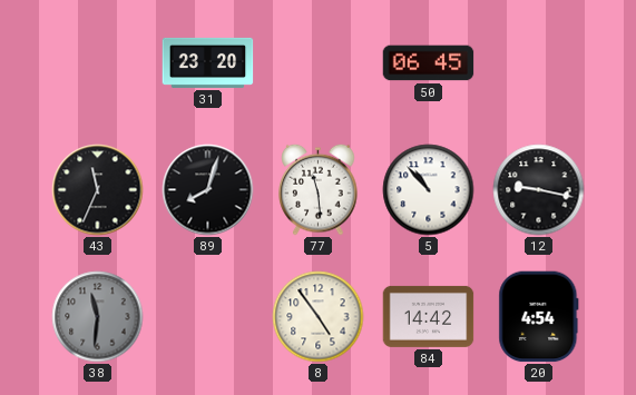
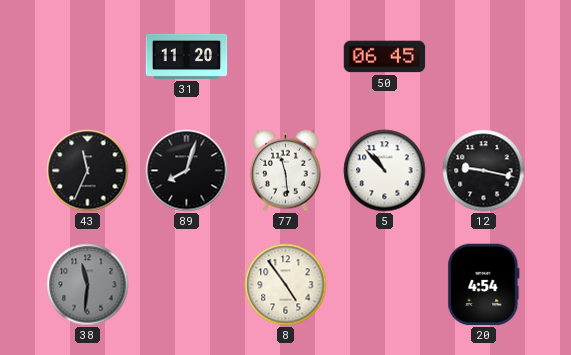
31: 23:20 -> 11:20 (187, 56)
84: 14:42 -> none (429, 316)
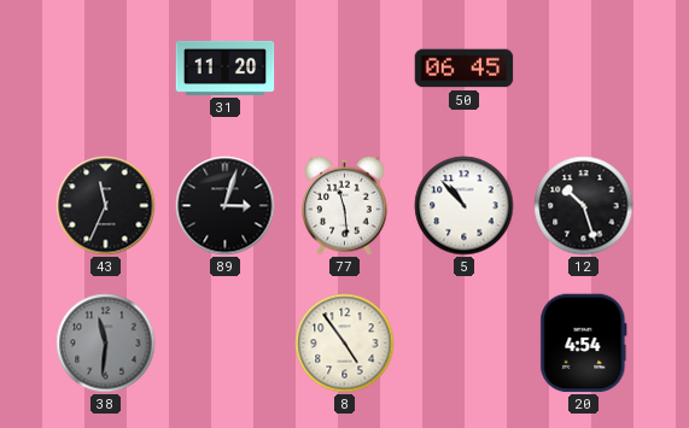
89: 8:03 -> 3:03 (226, 206)
12: 9:17 -> 10:27 (584, 206)
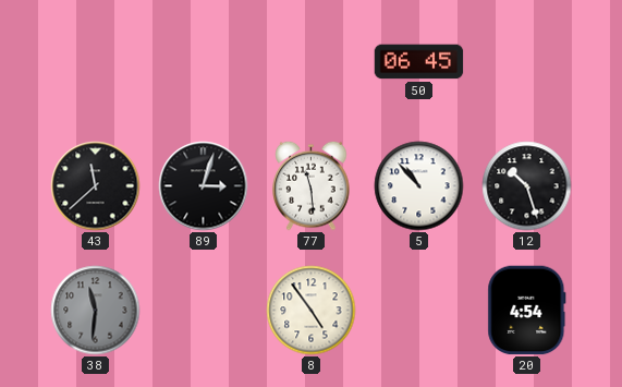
31: 11:20 -> none (226, 68)
43: 11:34 -> 11:38 (96, 186)
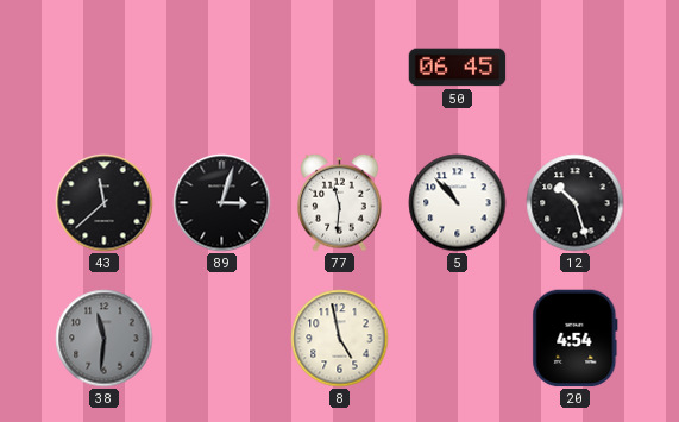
77: 11:29 -> 11:31 (340, 202)
8: 4:54 -> 4:58 (340, 339)
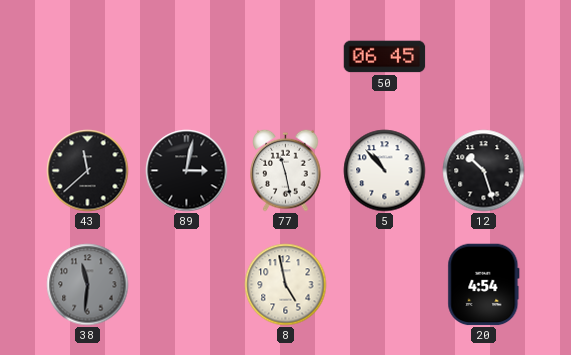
89: 3:03 -> 3:02 (187, 171)
77: 11:31 -> 11:28 (286, 170)
